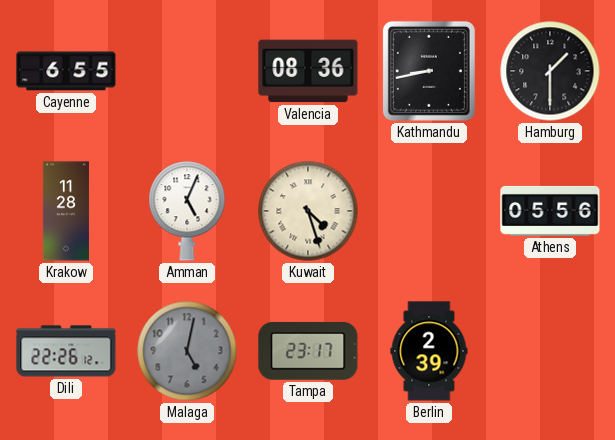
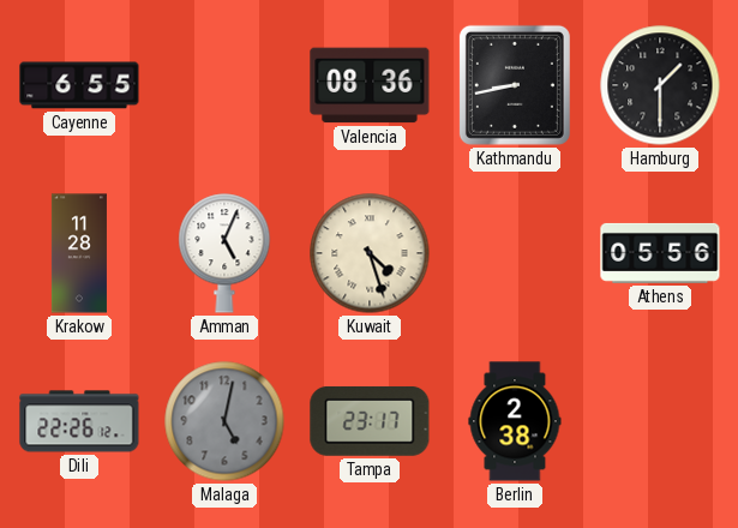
Berlin: 2:39 -> 2:38 (515, 421)
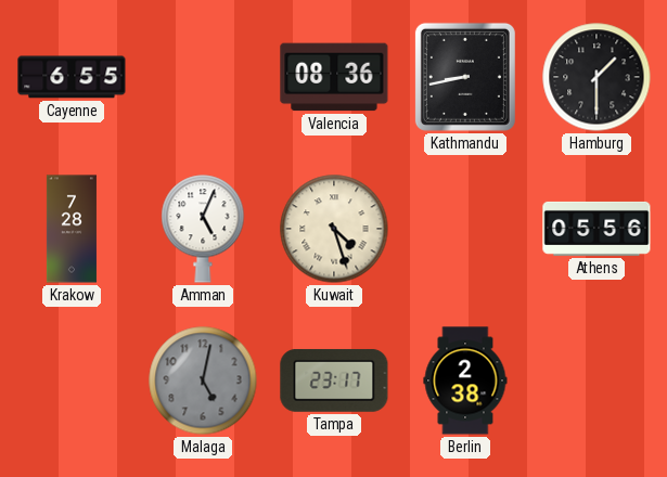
Krakow: 11:28 -> 7:28 (72, 229)
Dili: 22:26 -> none (79, 421)
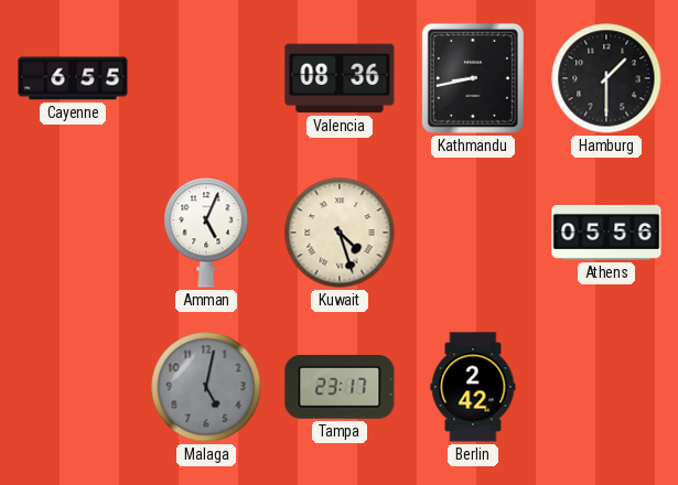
Krakow: 7:28 -> none (72, 229)
Berlin: 2:38 -> 2:42 (473, 387)
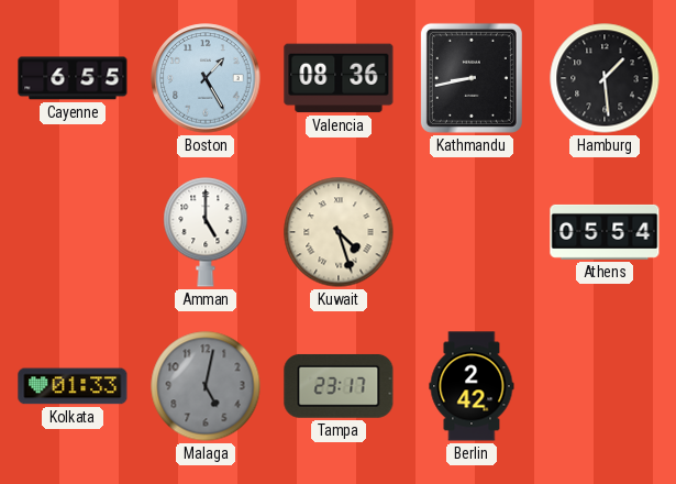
Boston: none -> 1:25 (206, 78)
Hamburg: 1:30 -> 1:29 (605, 78)
Amman: 5:04 -> 5:00 (206, 232)
Athens: 05:56 -> 05:54 (605, 232)
Kolkata: none -> 01:33 (73, 386)
